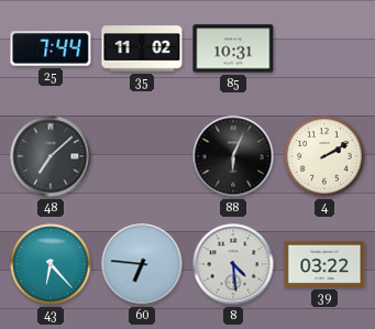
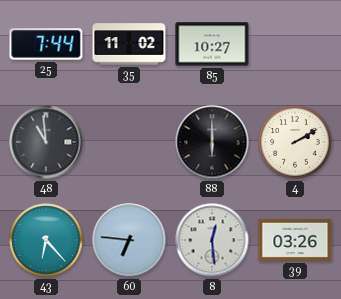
85: 10:31 -> 10:27 (212, 44)
48: 7:08 -> 10:59 (46, 142)
88: 6:04 -> 6:00 (212, 142)
8: 4:29 -> 12:29 (212, 240)
39: 03:22 -> 03:26 (295, 240)
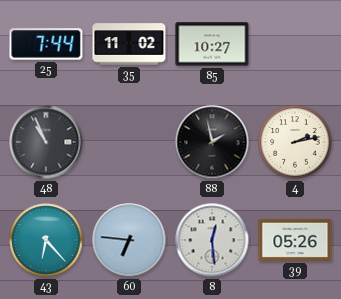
48: 10:59 -> 10:56 (46, 142)
88: 6:00 -> 1:58 (212, 142)
4: 2:10 -> 2:13 (295, 142)
39: 03:26 -> 05:26 (295, 240)
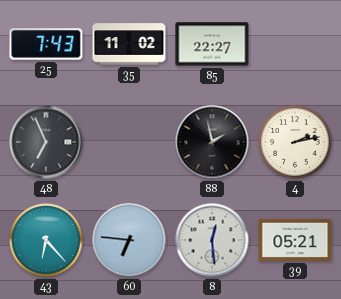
25: 7:44 -> 7:43 (46, 44)
85: 10:27 -> 22:27 (212, 44)
48: 10:56 -> 6:56 (46, 142)
39: 05:26 -> 05:21 (295, 240)
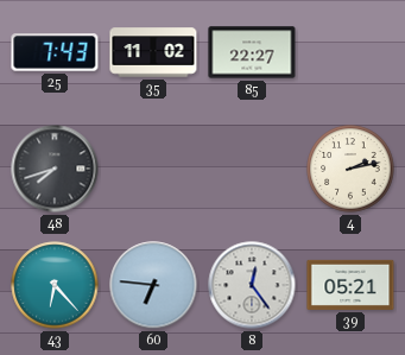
48: 6:56 -> 7:42 (55, 169)
88: 1:58 -> none (212, 142)
8: 12:29 -> 12:24 (252, 285)
